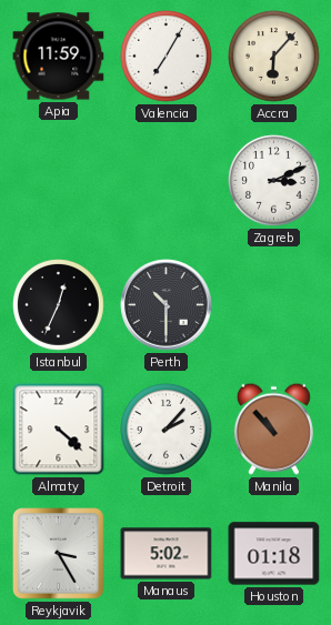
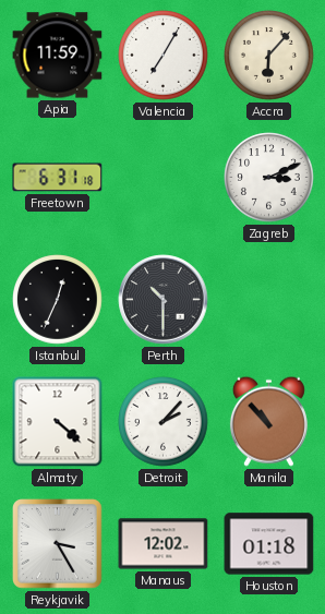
Freetown: none -> 6:31 (58, 178)
Manaus: 5:02 -> 12:02 (164, 544)
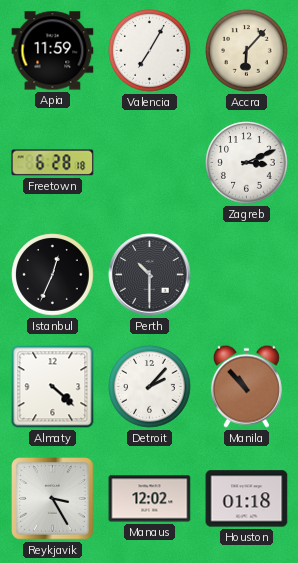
Freetown: 6:31 -> 6:28 (53, 163)
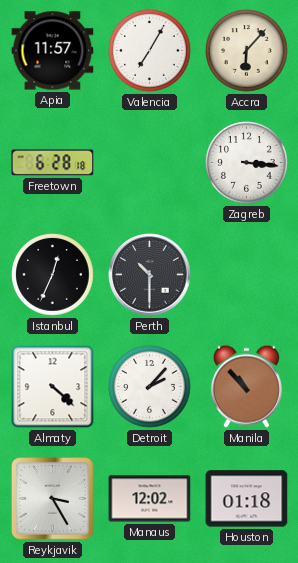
Apia: 11:59 -> 11:57 (53, 51)
Zagreb: 3:11 -> 3:16 (247, 163)
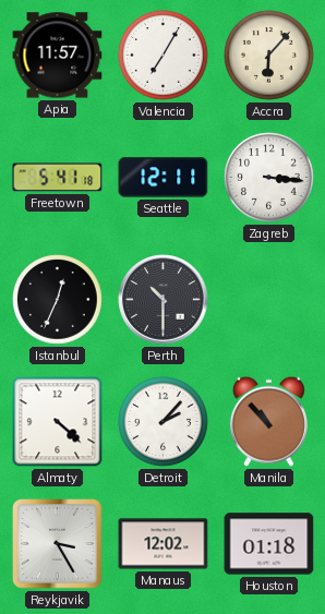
Freetown: 6:28 -> 5:41 (58, 178)
Seattle: none -> 12:11 (164, 178)
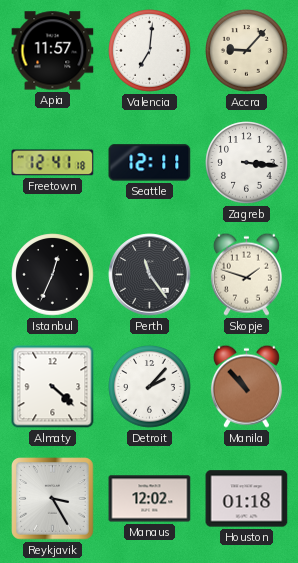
Valencia: 7:05 -> 7:01 (150, 51)
Accra: 6:07 -> 9:07 (247, 51)
Freetown: 5:41 -> 12:41 (53, 163)
Perth: 10:30 -> 11:24 (150, 275)
Skopje: none -> 1:48 (246, 274)
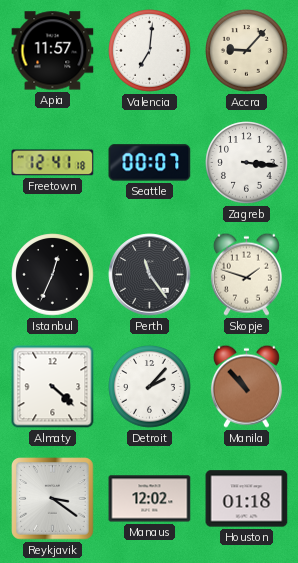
Seattle: 12:11 -> 00:07 (150, 163)
Reykjavik: 3:25 -> 3:21 (53, 499)
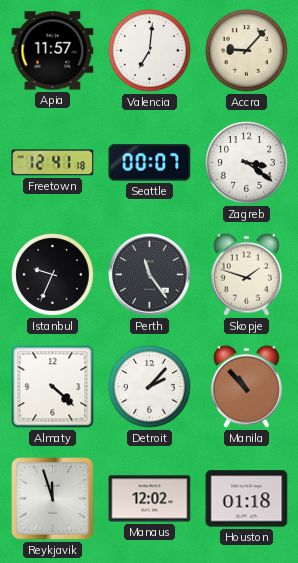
Zagreb: 3:16 -> 3:21 (247, 163)
Istanbul: 12:34 -> 9:34 (53, 275)
Reykjavik: 3:21 -> 11:57 (53, 499)
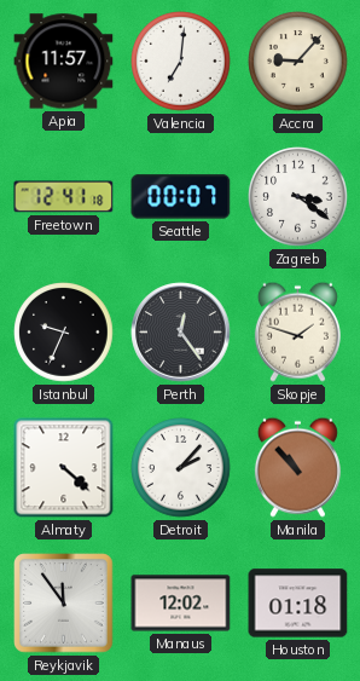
Perth: 11:24 -> 12:24 (181, 333)
Reykjavik: 11:57 -> 11:54 (64, 604)
